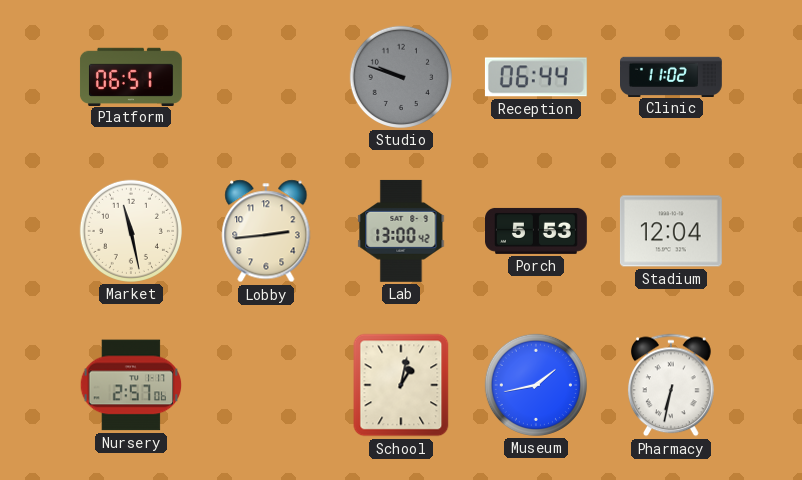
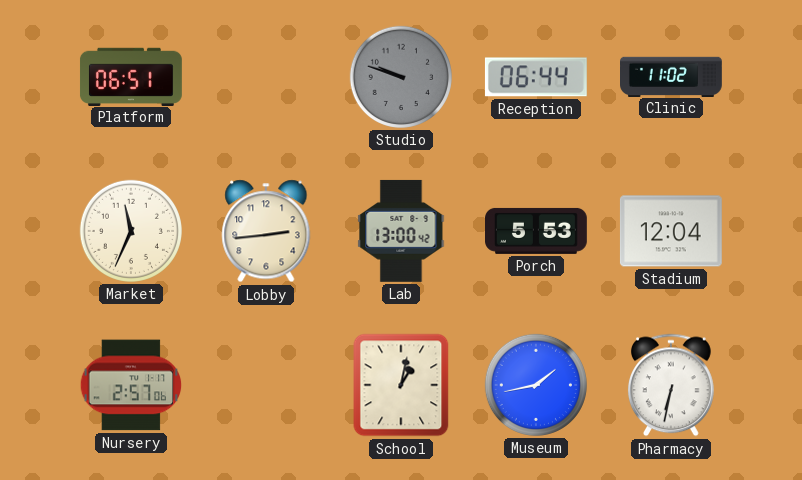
Market: 11:28 -> 11:34 (131, 231)
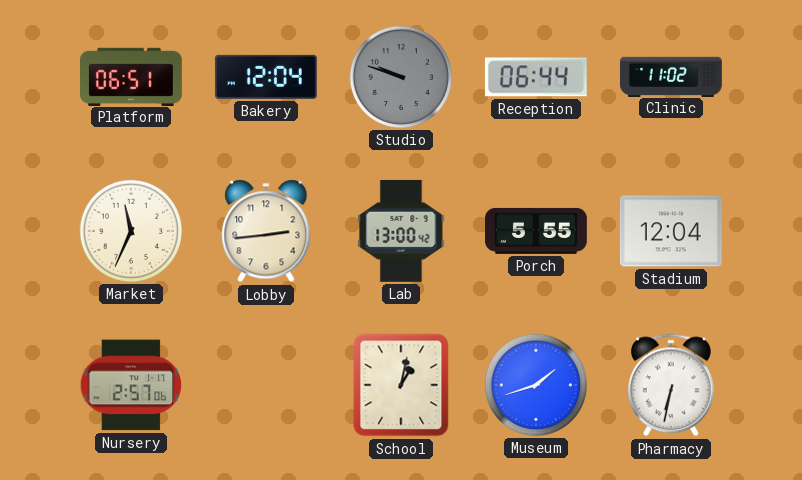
Bakery: none -> 12:04 (266, 77)
Porch: 5:53 -> 5:55 (537, 231)
Museum: 1:43 -> 1:42 (536, 385)
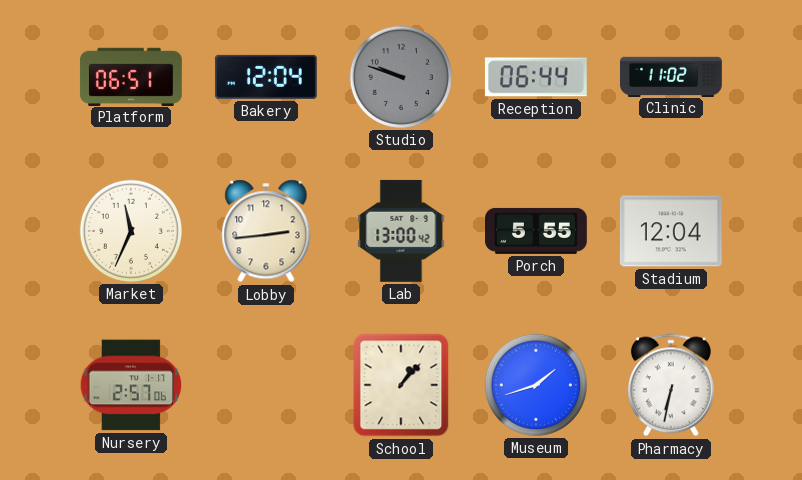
School: 1:02 -> 1:07 (401, 385)
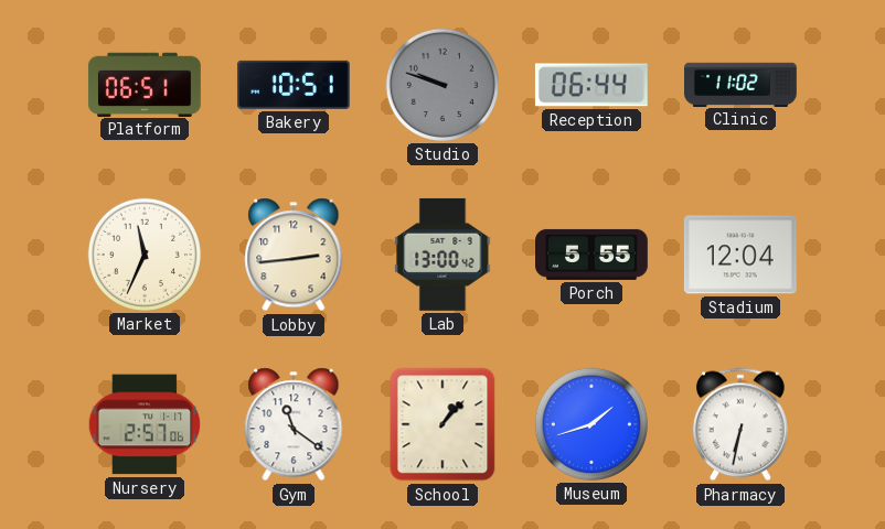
Bakery: 12:04 -> 10:51 (294, 85)
Gym: none -> 11:21 (294, 424)
